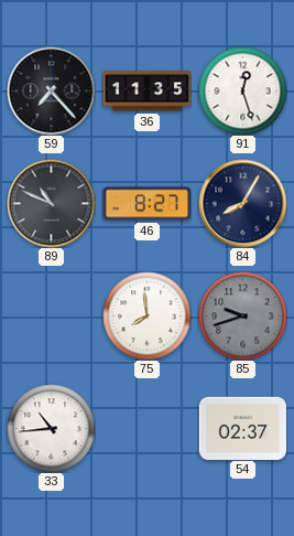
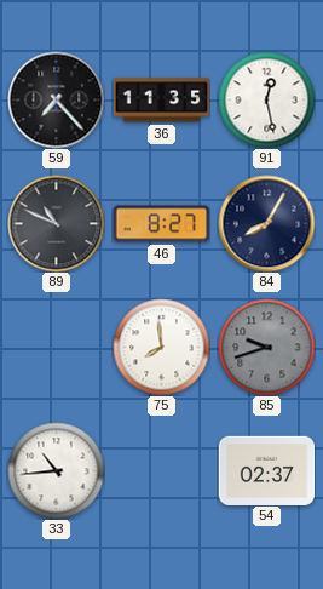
91: 12:27 -> 12:28 (266, 99)
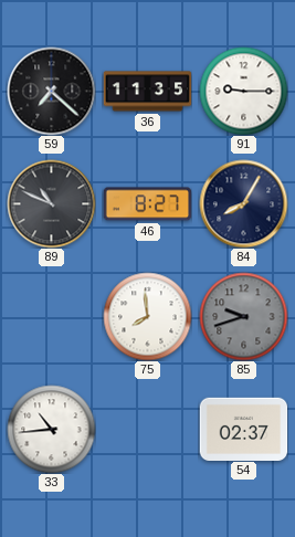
59: 7:23 -> 7:22 (51, 91)
91: 12:28 -> 9:15 (243, 91)
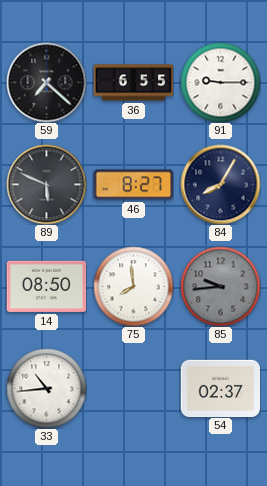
36: 11:35 -> 6:55 (133, 83)
89: 10:49 -> 5:49 (46, 184)
14: none -> 08:50 (46, 286)
85: 9:42 -> 9:44 (220, 286)
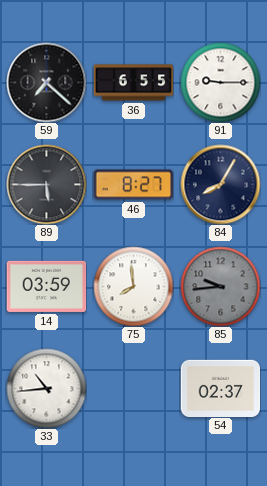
89: 5:49 -> 5:45 (46, 184)
14: 08:50 -> 03:59 (46, 286)
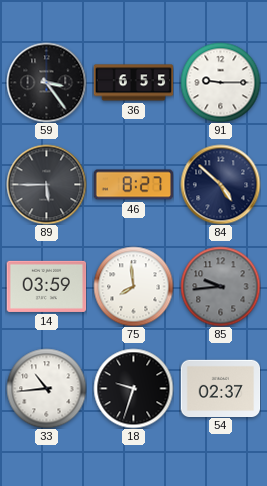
59: 7:22 -> 3:24 (46, 82)
84: 8:05 -> 4:52 (220, 184)
18: none -> 9:33 (133, 388)
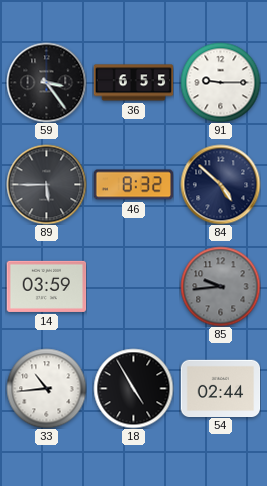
46: 8:27 -> 8:32 (133, 185)
75: 7:59 -> none (133, 286)
18: 9:33 -> 4:55 (133, 388)
54: 02:37 -> 02:44 (220, 388)
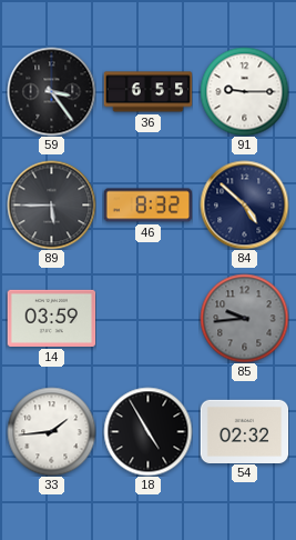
33: 10:44 -> 1:44 (51, 431)
54: 02:44 -> 02:32 (244, 431)
